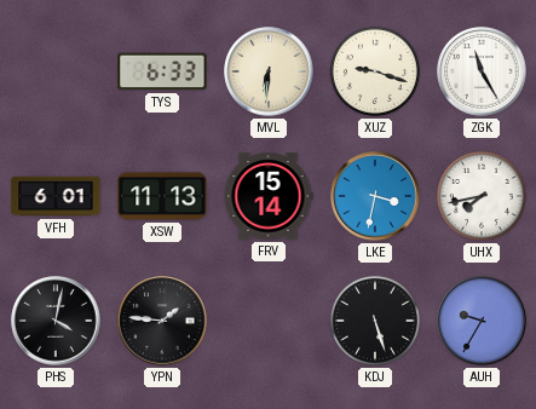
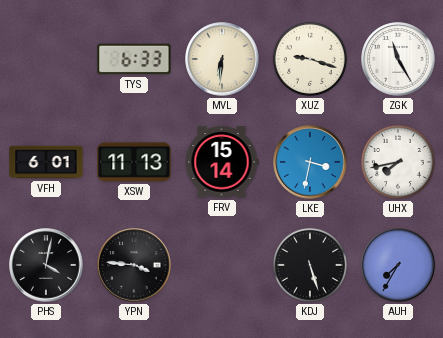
YPN: 1:46 -> 3:46 (134, 265)
AUH: 9:35 -> 7:35 (398, 265)
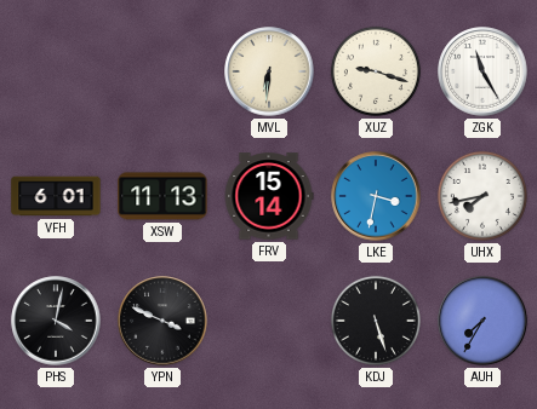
TYS: 6:33 -> none (134, 59)
YPN: 3:46 -> 3:49 (162, 321)
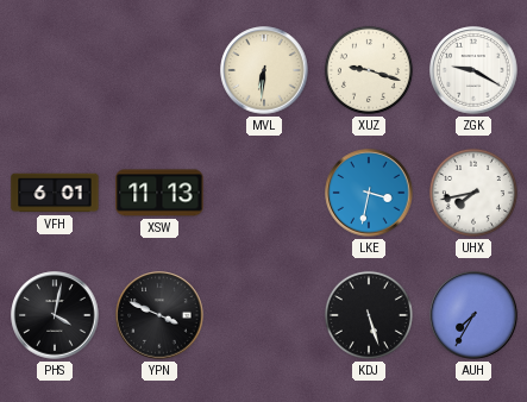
ZGK: 11:25 -> 9:20 (473, 70)
FRV: 15:14 -> none (269, 196)
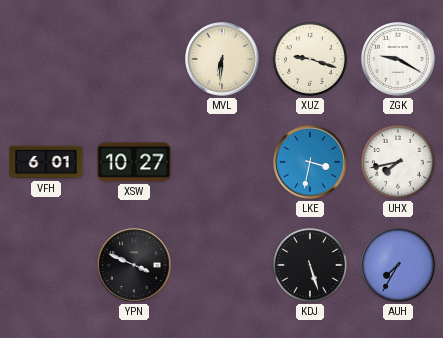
XSW: 11:13 -> 10:27 (134, 162)
PHS: 4:02 -> none (55, 315)
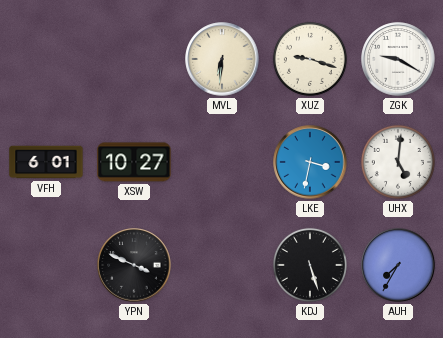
UHX: 7:43 -> 5:01 (398, 162)
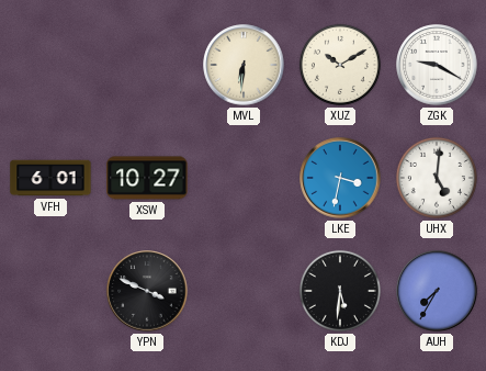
XUZ: 9:18 -> 10:10 (340, 65)
KDJ: 5:27 -> 5:31 (340, 291)
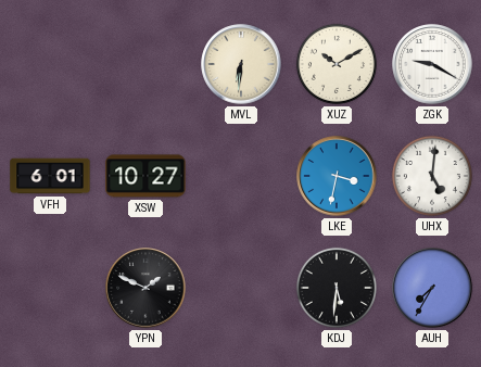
YPN: 3:49 -> 1:49 (145, 288)
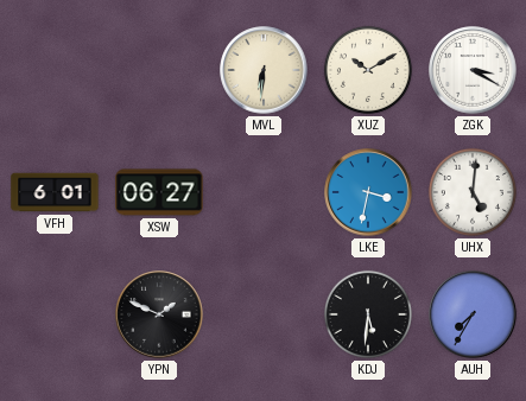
ZGK: 9:20 -> 3:20 (473, 70)
XSW: 10:27 -> 06:27 (159, 192)
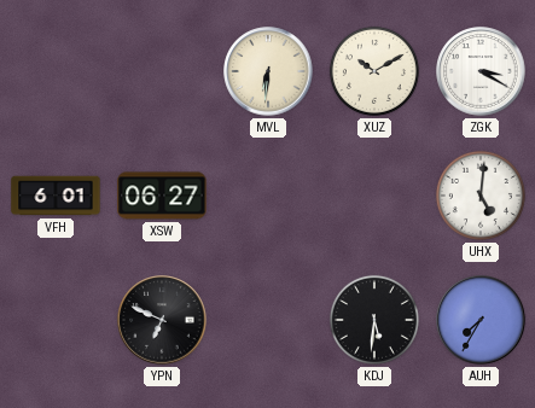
LKE: 3:32 -> none (368, 192)
YPN: 1:49 -> 6:49 (162, 320)
